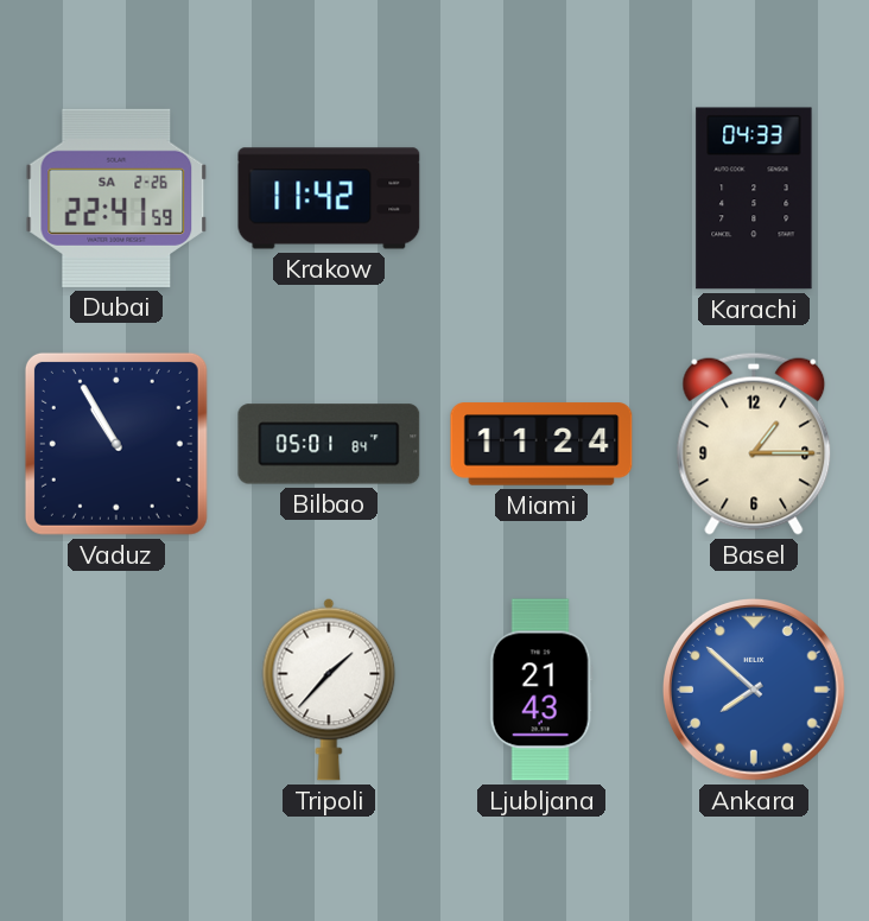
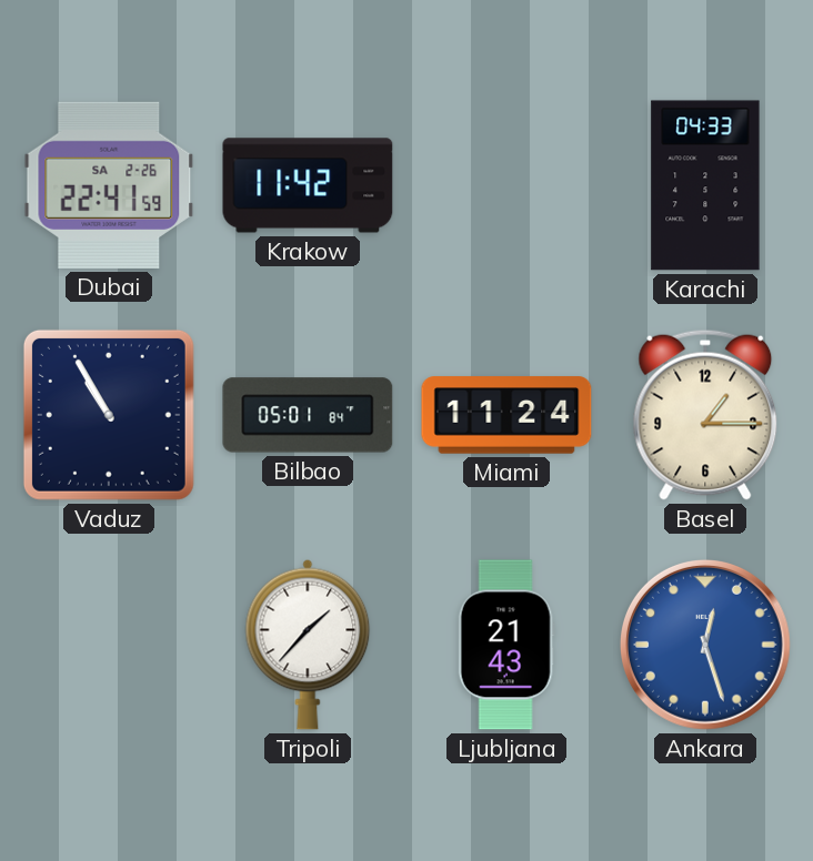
Ankara: 7:52 -> 12:27 (705, 645)
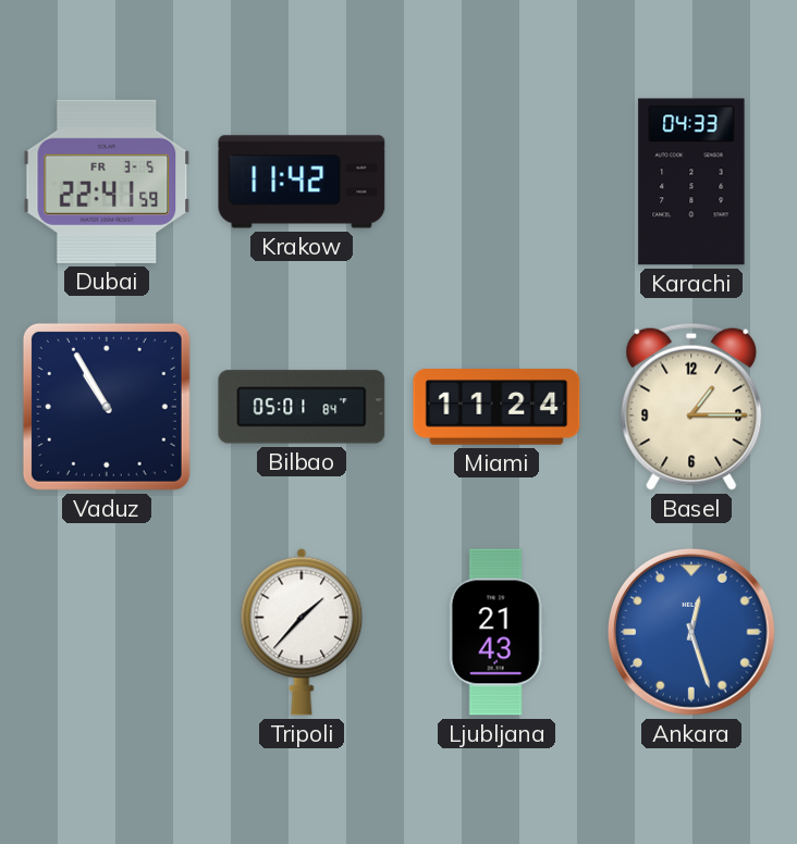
Dubai date: SA 2-26 -> FR 3-5 (107, 182)
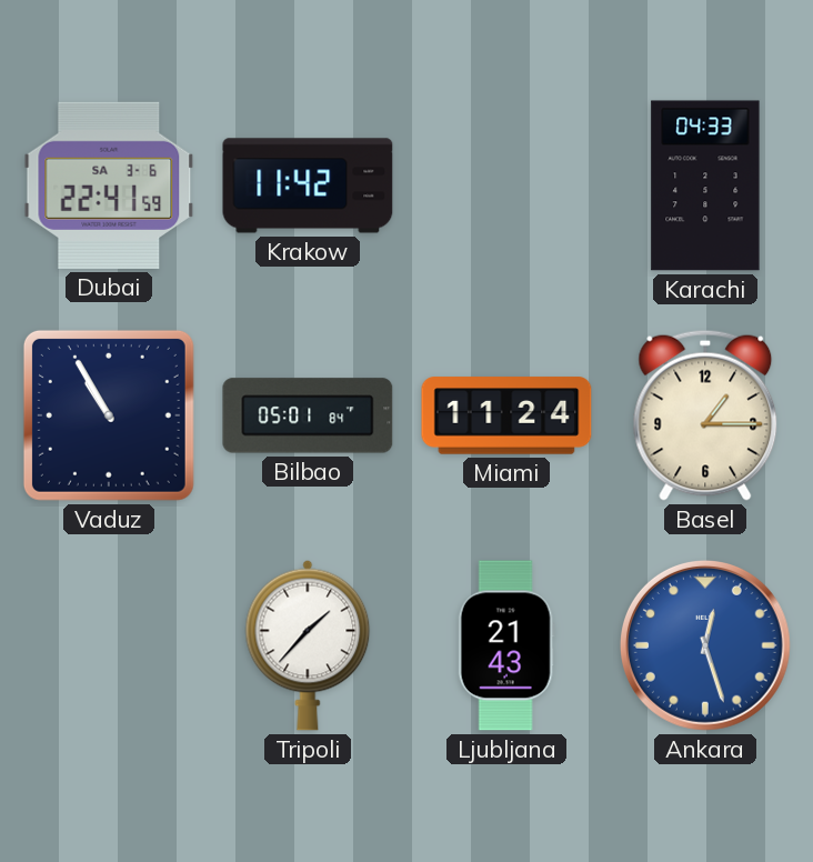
Dubai date: FR 3-5 -> SA 3-6 (109, 186)
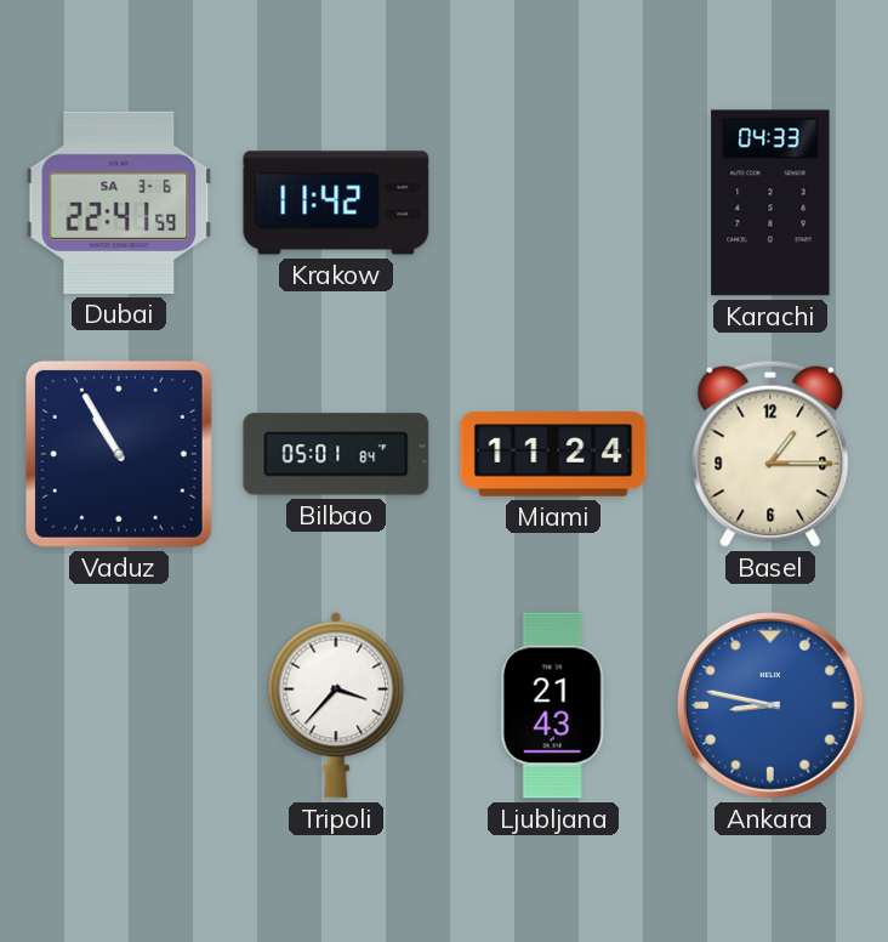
Tripoli: 1:37 -> 3:37 (336, 705)
Ankara: 12:27 -> 8:47 (770, 705)
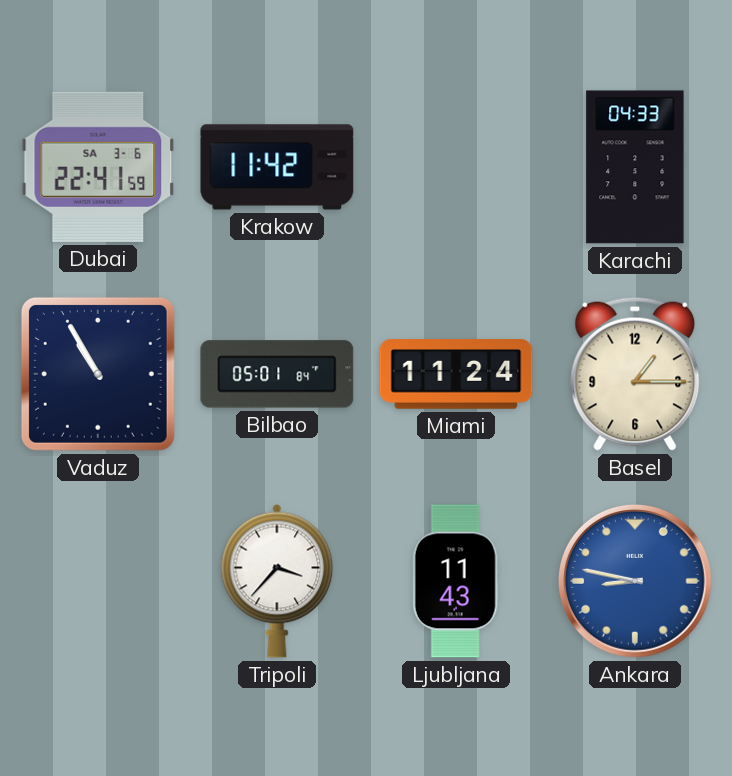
Ljubljana: 21:43 -> 11:43 (456, 581)
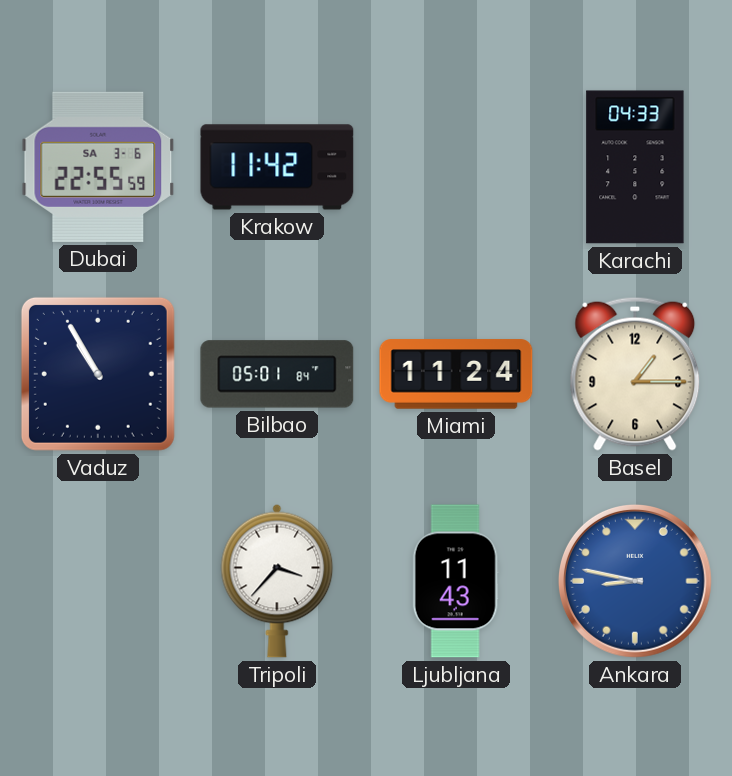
Dubai: 22:41 -> 22:55 (98, 167)
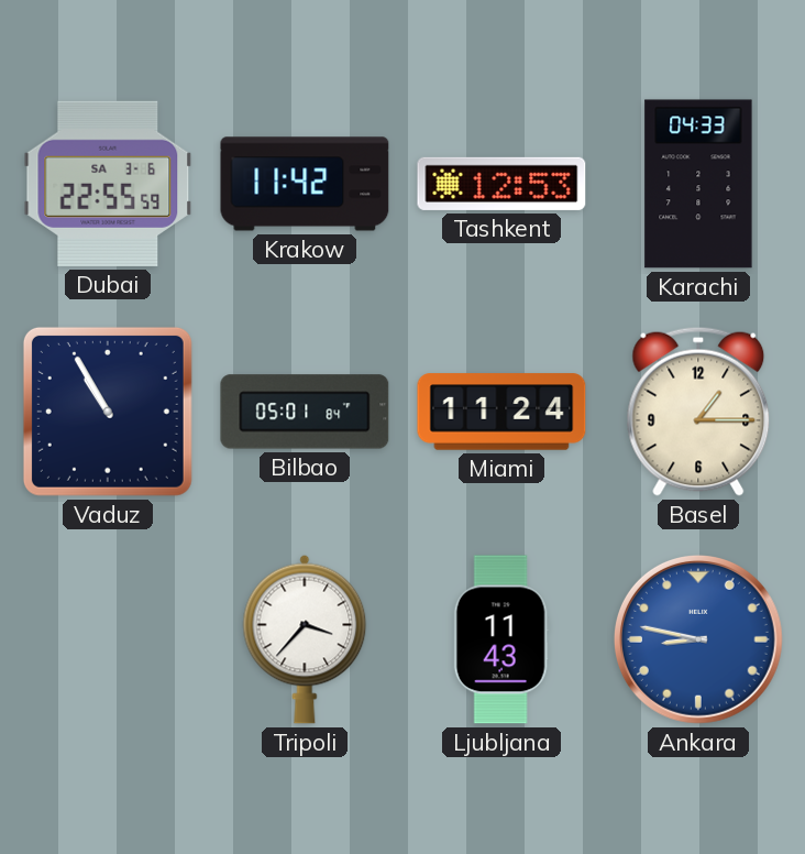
Tashkent: none -> 12:53 (501, 184)
